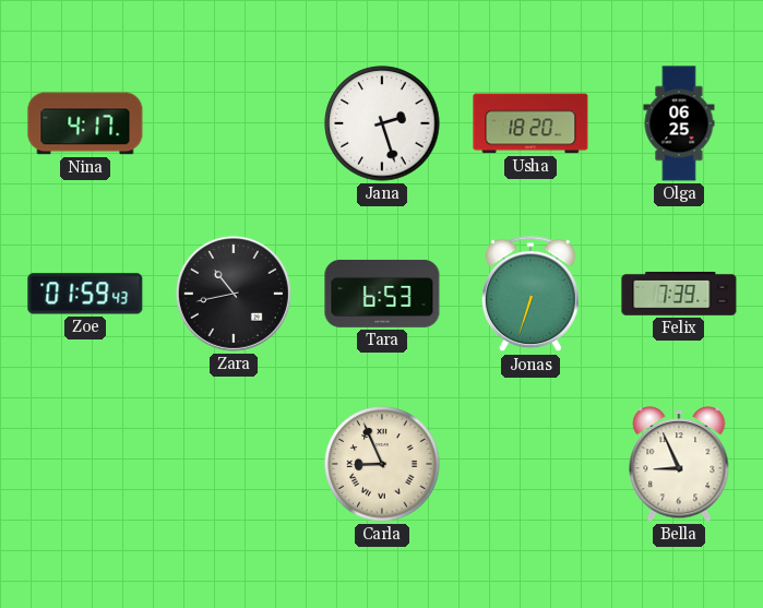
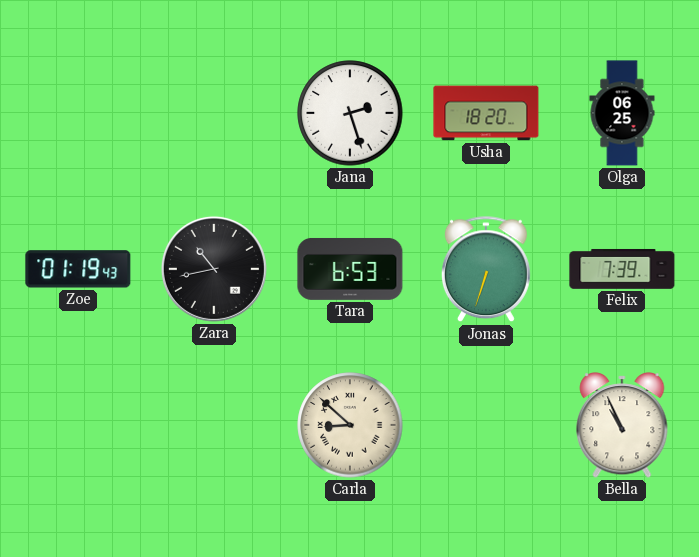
Nina: 4:17 -> none (85, 123)
Zoe: 01:59 -> 01:19 (78, 269)
Carla: 8:56 -> 8:52 (350, 425)
Bella: 8:56 -> 10:56 (622, 425)
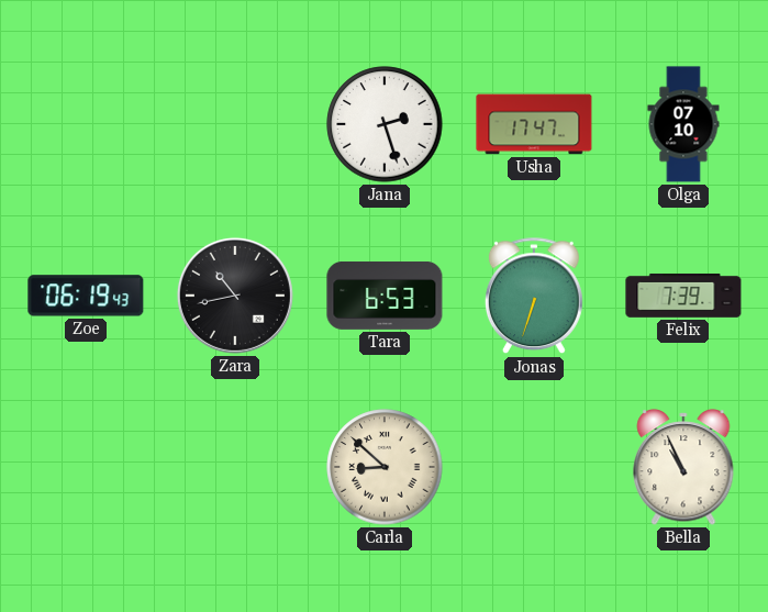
Usha: 18:20 -> 17:47 (534, 124)
Olga: 06:25 -> 07:10 (683, 124)
Zoe: 01:19 -> 06:19 (86, 296)
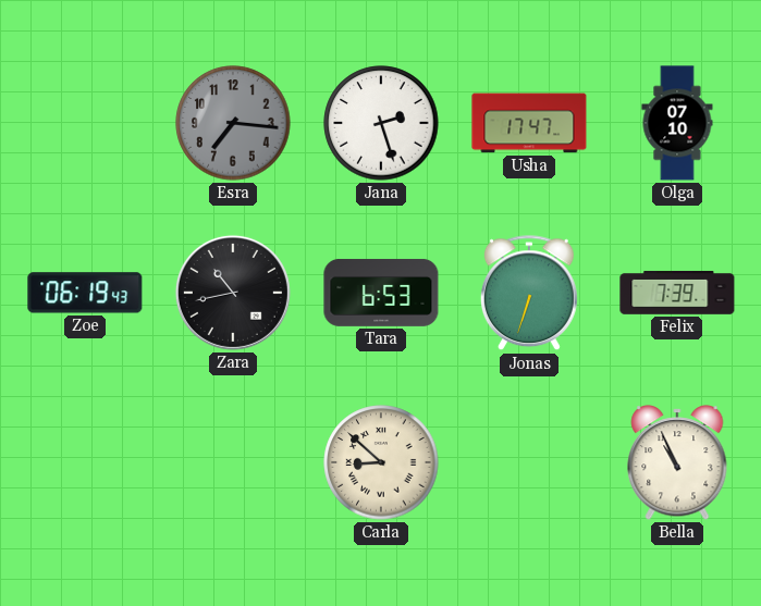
Esra: none -> 7:16 (233, 123)
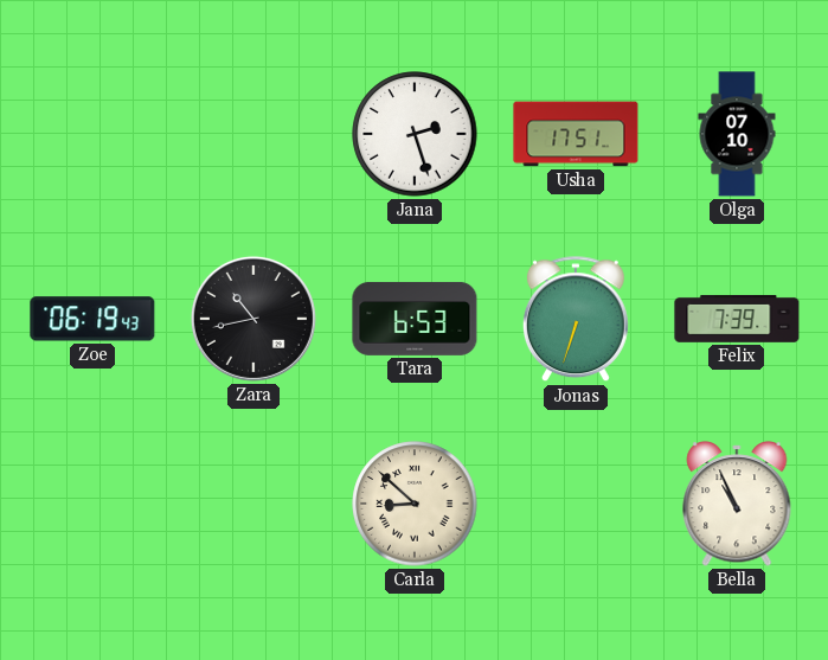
Esra: 7:16 -> none (233, 123)
Usha: 17:47 -> 17:51 (576, 134)
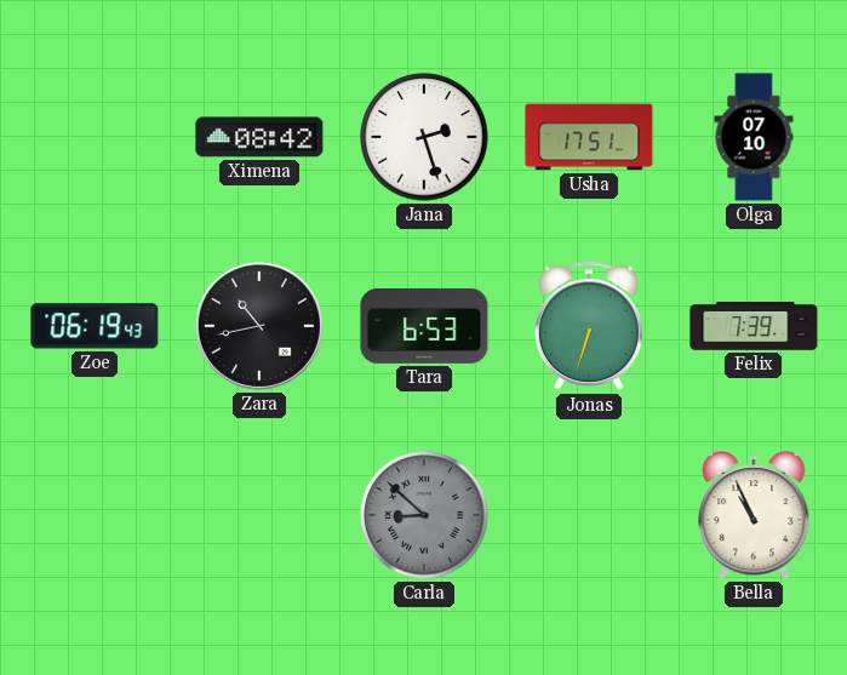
Ximena: none -> 08:42 (259, 137)
Carla dial: cream -> grey (424, 515)
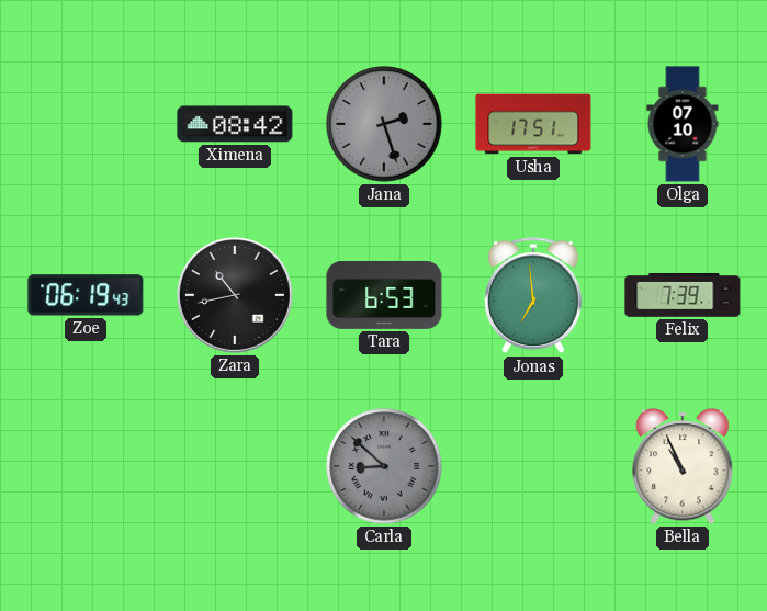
Jana dial: white -> grey (384, 124)
Jonas: 6:33 -> 6:59 (533, 296)
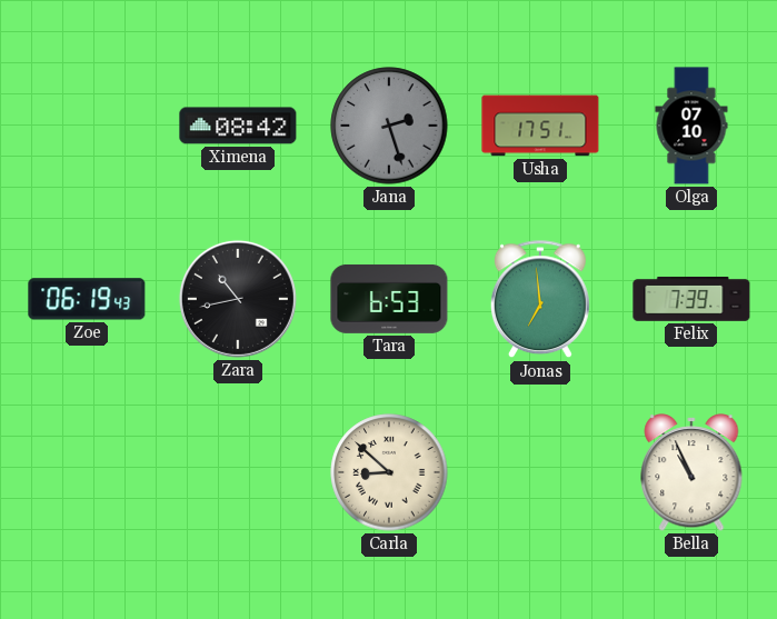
Carla dial: grey -> cream (389, 472)
